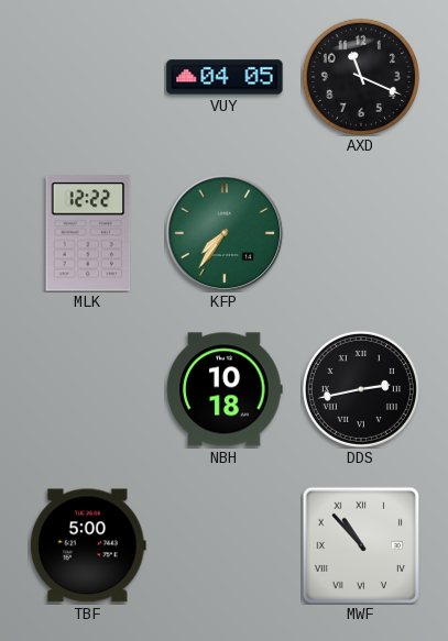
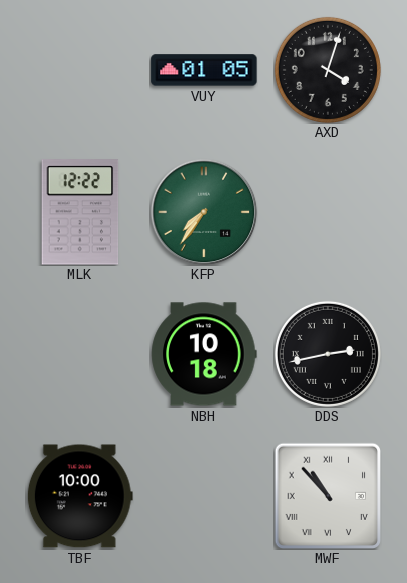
VUY: 04:05 -> 01:05 (204, 70)
AXD: 11:19 -> 4:03 (328, 70)
TBF: 5:00 -> 10:00 (80, 496)
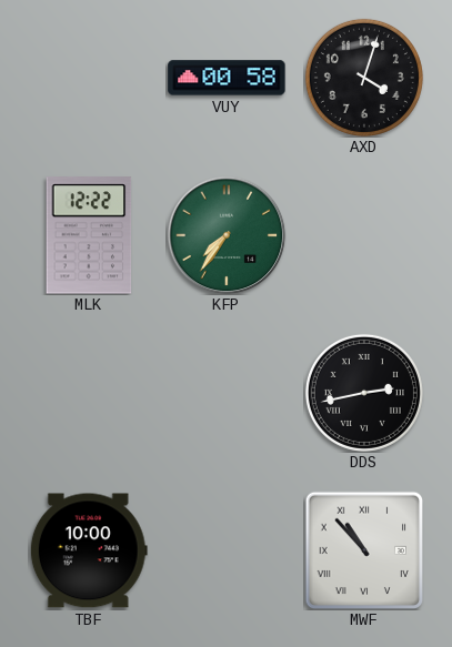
VUY: 01:05 -> 00:58 (227, 78)
NBH: 10:18 -> none (204, 354)
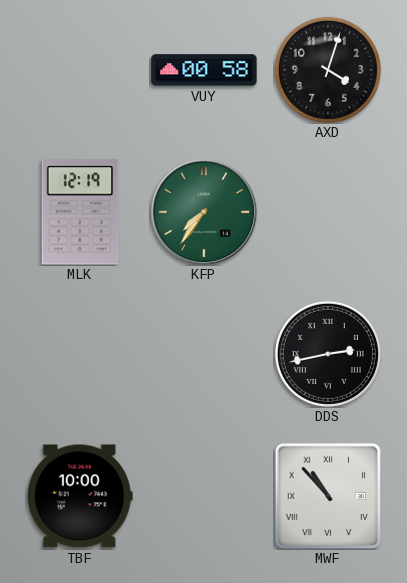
MLK: 12:22 -> 12:19 (80, 212)
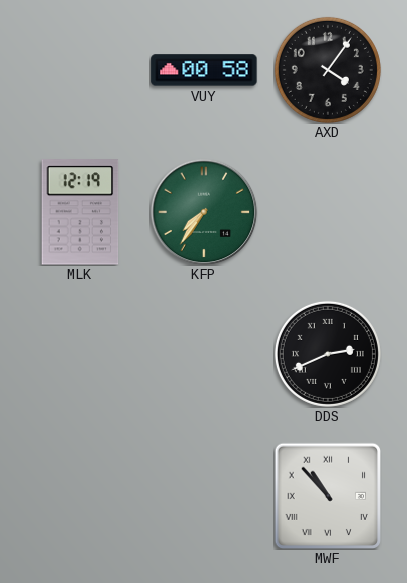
AXD: 4:03 -> 4:06 (328, 70)
DDS: 2:43 -> 2:41 (328, 354)
TBF: 10:00 -> none (80, 496)
